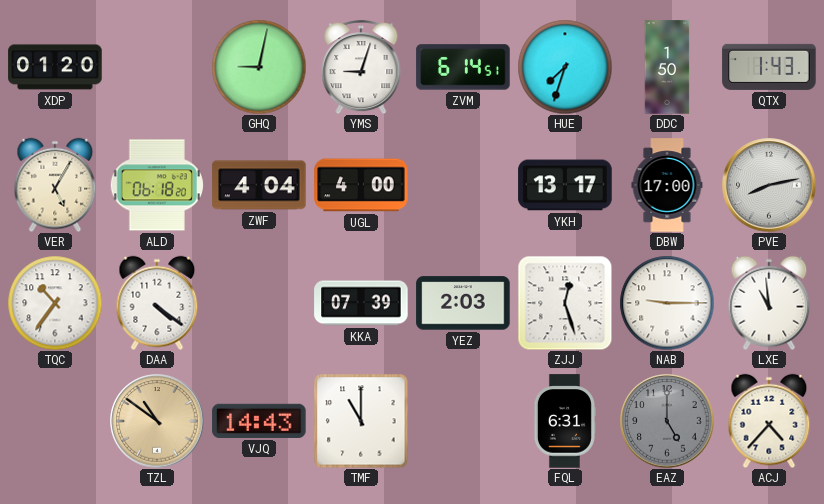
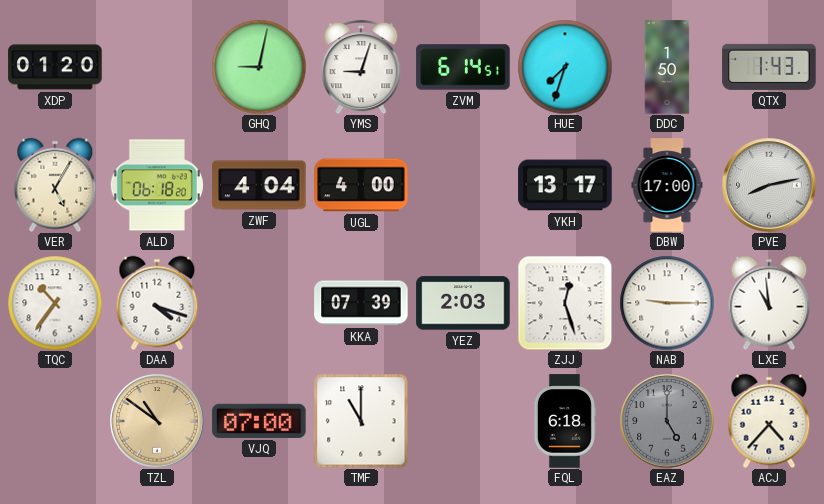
DAA: 4:21 -> 4:18 (157, 303)
VJQ: 14:43 -> 07:00 (259, 421)
FQL: 6:31 -> 6:18 (564, 421)
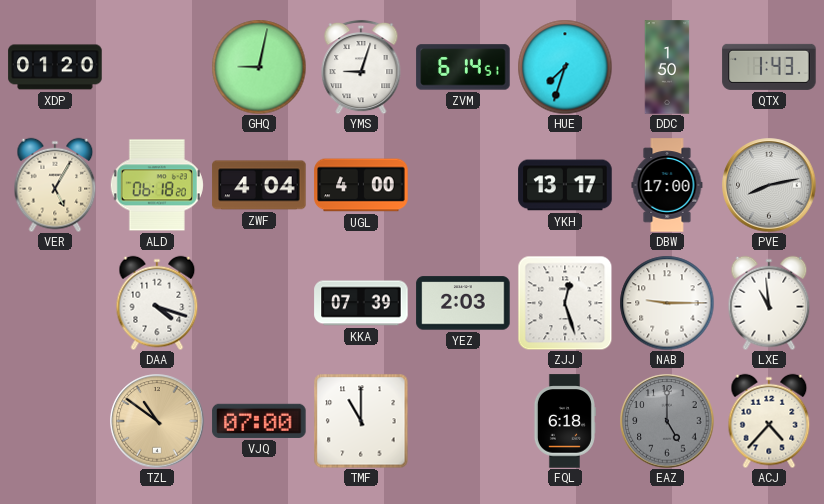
TQC: 10:36 -> none (55, 303)
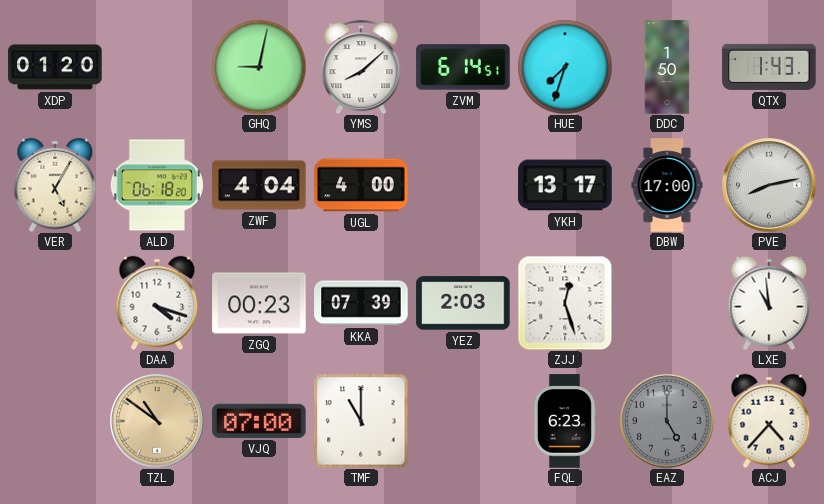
YMS: 9:03 -> 8:08 (361, 67)
ZGQ: none -> 00:23 (259, 303)
NAB: 9:15 -> none (667, 303)
FQL: 6:18 -> 6:23 (564, 421)
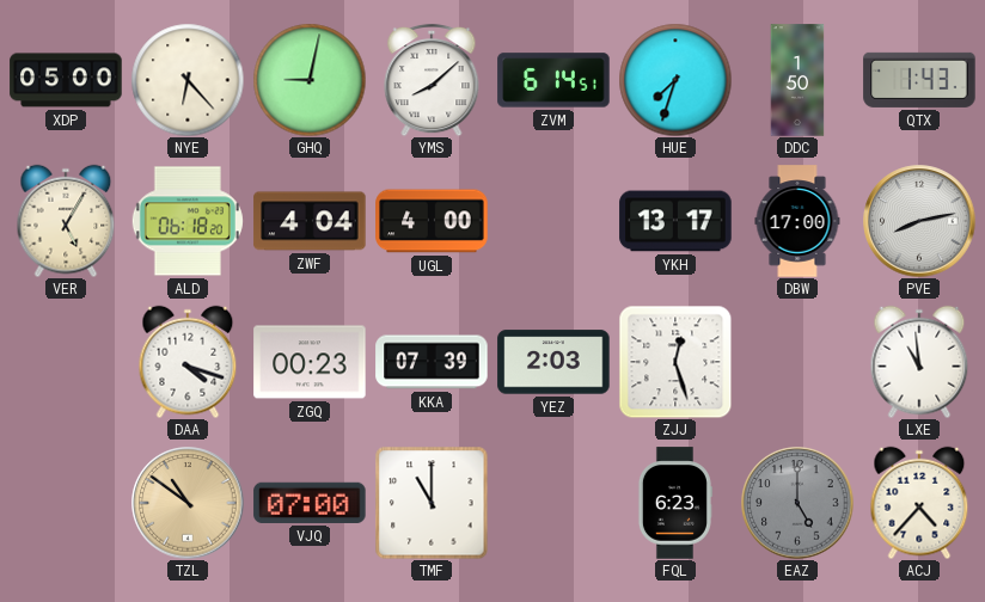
XDP: 01:20 -> 05:00 (66, 80)
NYE: none -> 6:23 (188, 80)
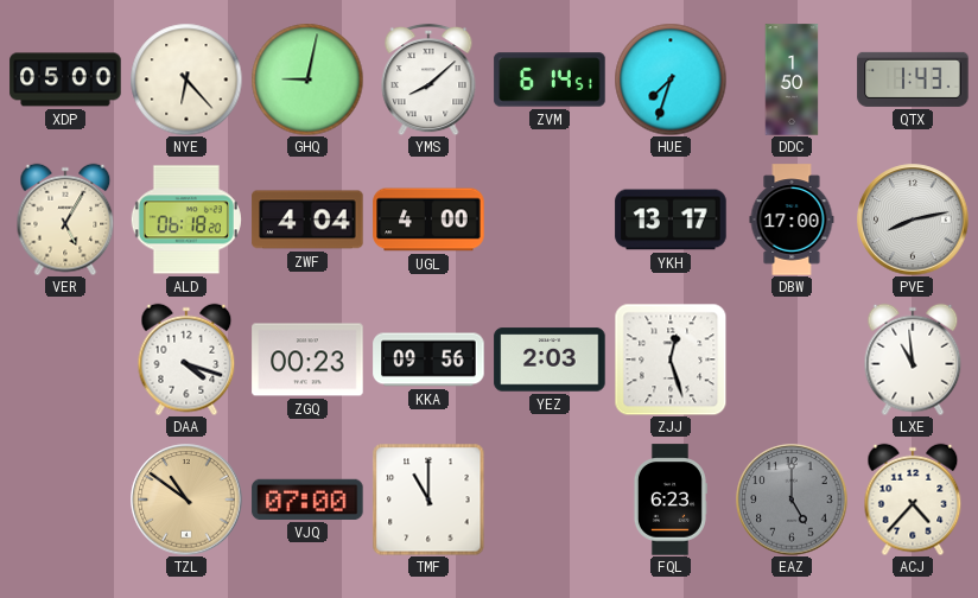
KKA: 07:39 -> 09:56 (428, 360)
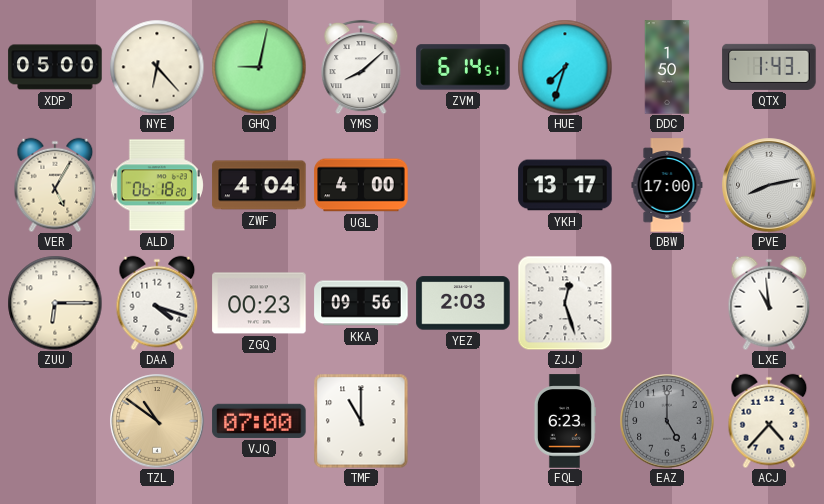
ZUU: none -> 6:15 (55, 303)
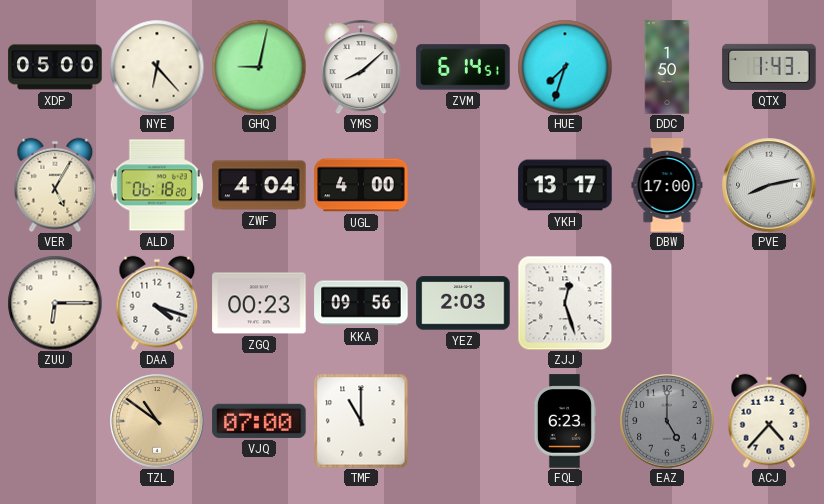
LXE: 10:59 -> none (769, 303)
